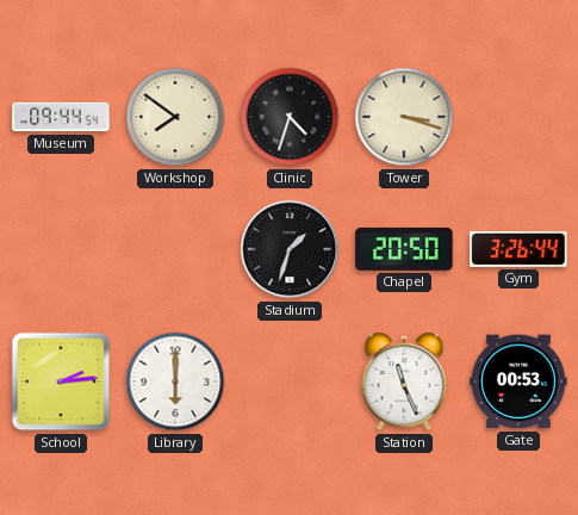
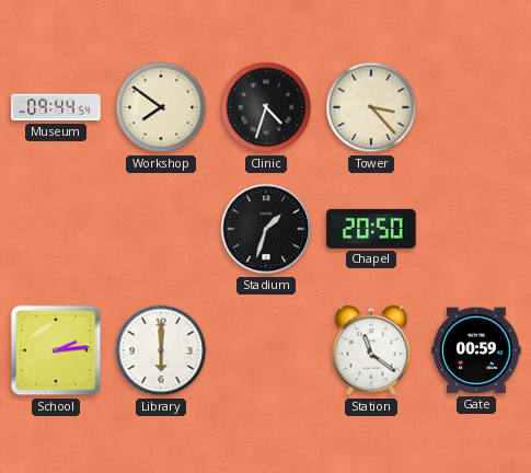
Tower: 3:18 -> 3:23 (371, 107)
Gym: 3:26 -> none (518, 249)
Station: 11:26 -> 11:21 (371, 350)
Gate: 00:53 -> 00:59 (476, 350)
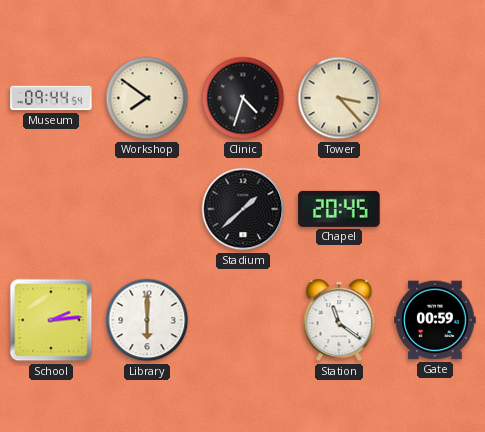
Stadium: 1:33 -> 1:38 (243, 209)
Chapel: 20:50 -> 20:45 (339, 209)
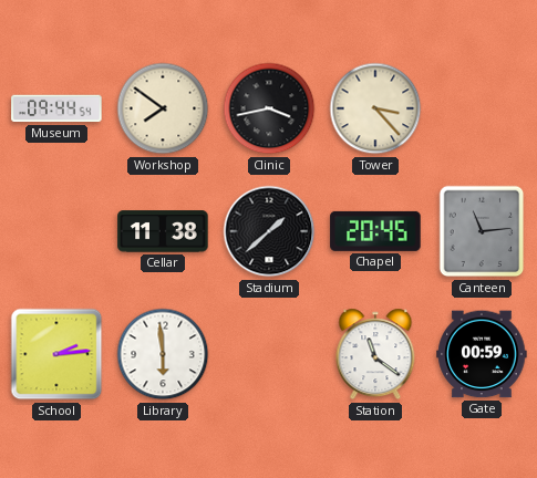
Clinic: 4:33 -> 3:43 (269, 108)
Cellar: none -> 11:38 (163, 231)
Canteen: none -> 11:14 (482, 231)
Library: 6:00 -> 5:59 (163, 354)
